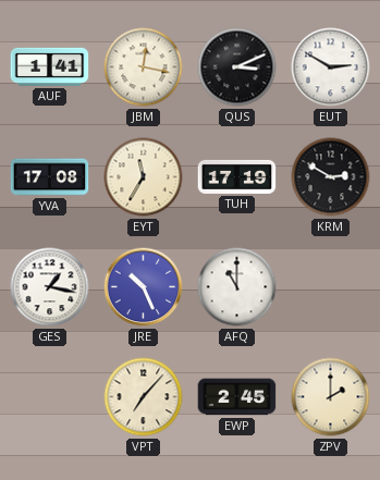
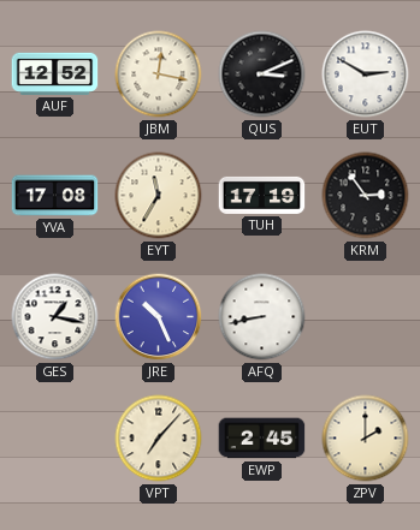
AUF: 1:41 -> 12:52 (55, 73)
KRM: 2:50 -> 2:54 (366, 196)
AFQ: 11:00 -> 8:43 (262, 317)
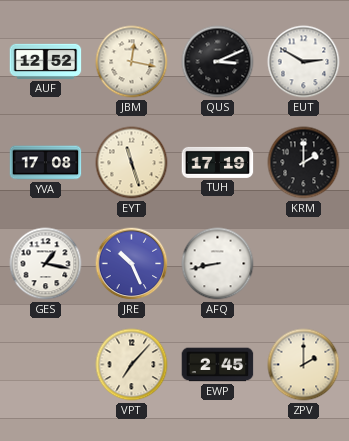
EYT: 11:35 -> 11:27 (132, 163)
KRM: 2:54 -> 2:00 (304, 163)
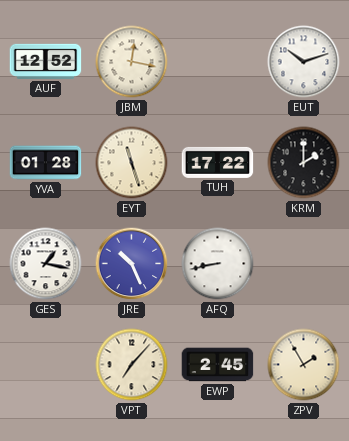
QUS: 3:11 -> none (218, 62)
EUT: 2:50 -> 10:12 (304, 62)
YVA: 17:08 -> 01:28 (46, 163)
TUH: 17:19 -> 17:22 (218, 162)
ZPV: 2:00 -> 1:55 (304, 365)
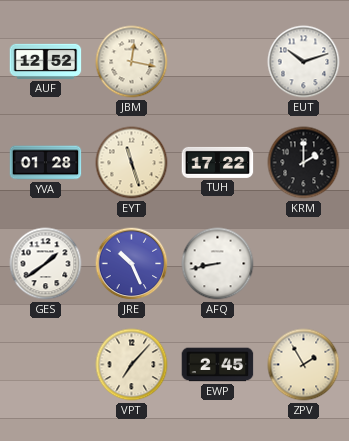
GES: 1:17 -> 1:39 (46, 264)
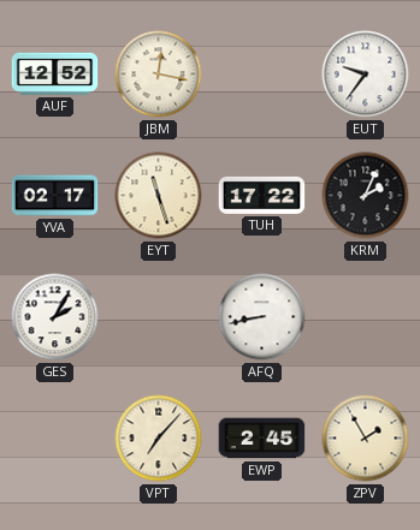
EUT: 10:12 -> 9:36 (366, 75)
YVA: 01:28 -> 02:17 (55, 196)
KRM: 2:00 -> 2:04 (366, 196)
GES: 1:39 -> 2:05 (55, 317)
JRE: 10:26 -> none (132, 264)
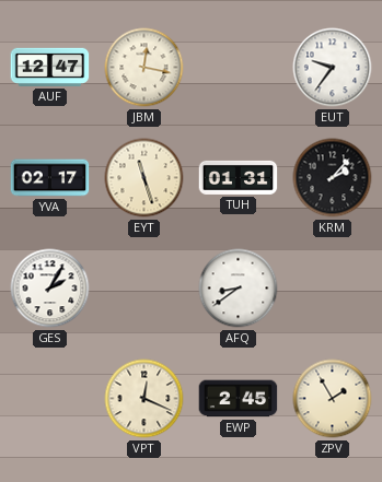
AUF: 12:52 -> 12:47 (50, 67)
TUH: 17:22 -> 01:31 (239, 177)
KRM: 2:04 -> 2:07 (333, 178)
AFQ: 8:43 -> 8:39 (239, 289)
VPT: 7:07 -> 12:19 (144, 399)
